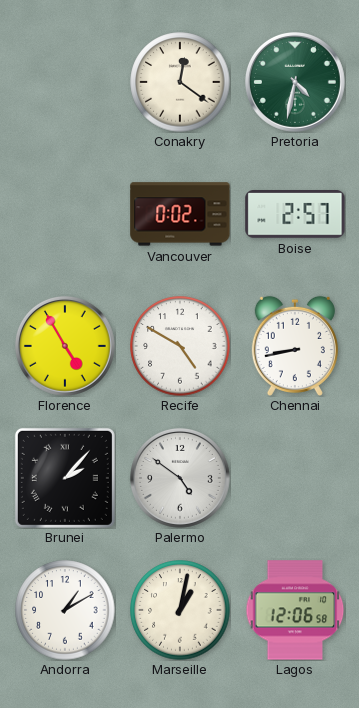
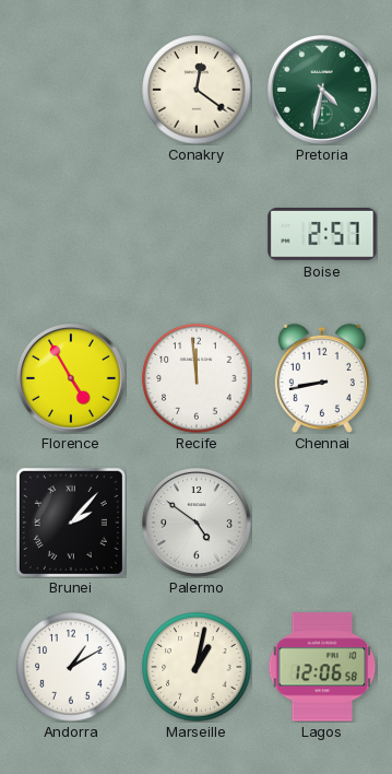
Vancouver: 0:02 -> none (180, 214)
Recife: 4:50 -> 11:59 (197, 378)
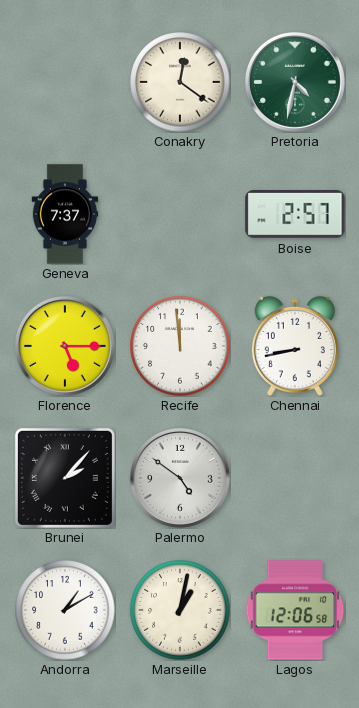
Geneva: none -> 7:37 (65, 214)
Florence: 4:55 -> 5:15 (65, 346)
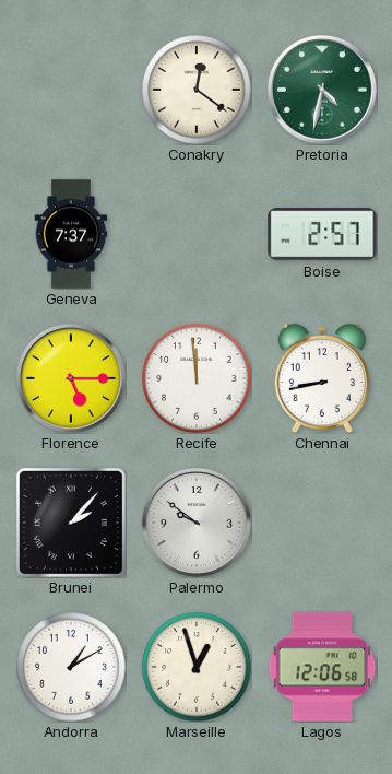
Palermo: 4:51 -> 9:51 (197, 523)
Marseille: 1:02 -> 12:57 (197, 667)
